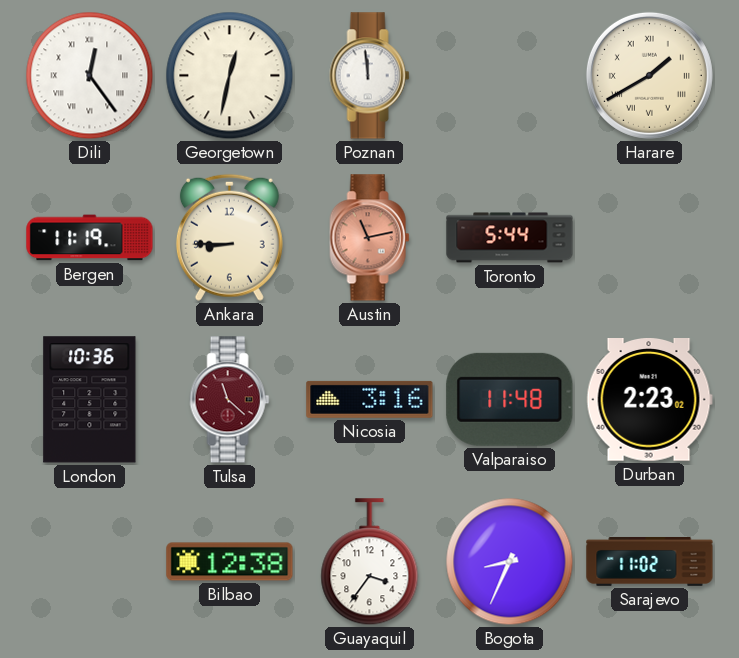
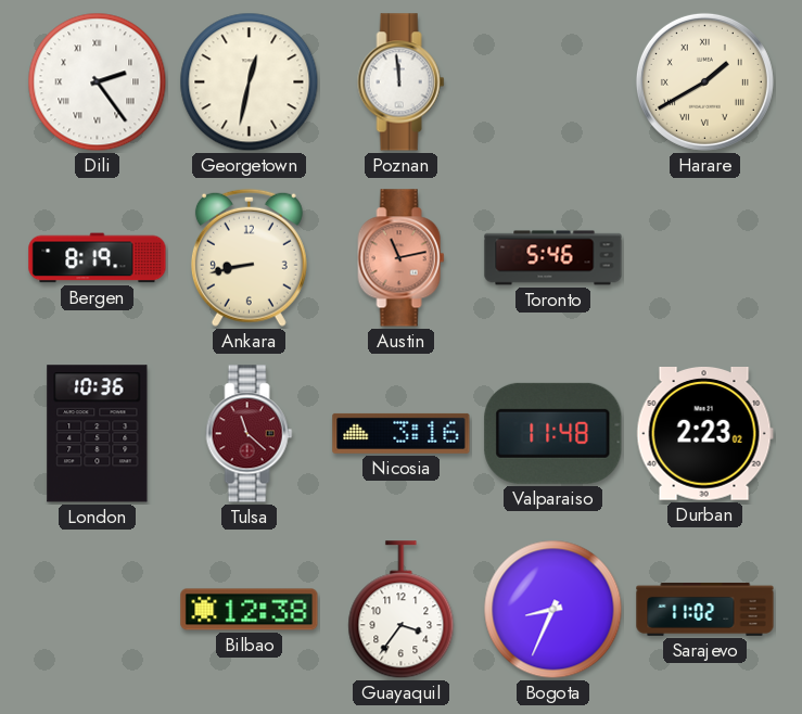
Dili: 12:24 -> 2:24 (98, 82)
Bergen: 11:19 -> 8:19 (98, 258)
Ankara: 8:45 -> 8:43 (249, 257)
Toronto: 5:44 -> 5:46 (553, 258)
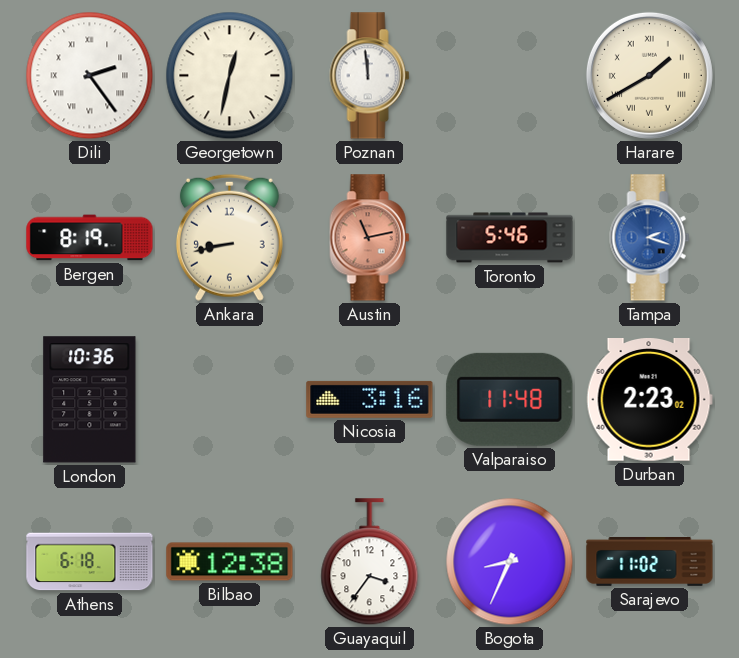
Tampa: none -> 2:18 (650, 238)
Tulsa: 11:22 -> none (250, 434)
Athens: none -> 6:18 (90, 562)
